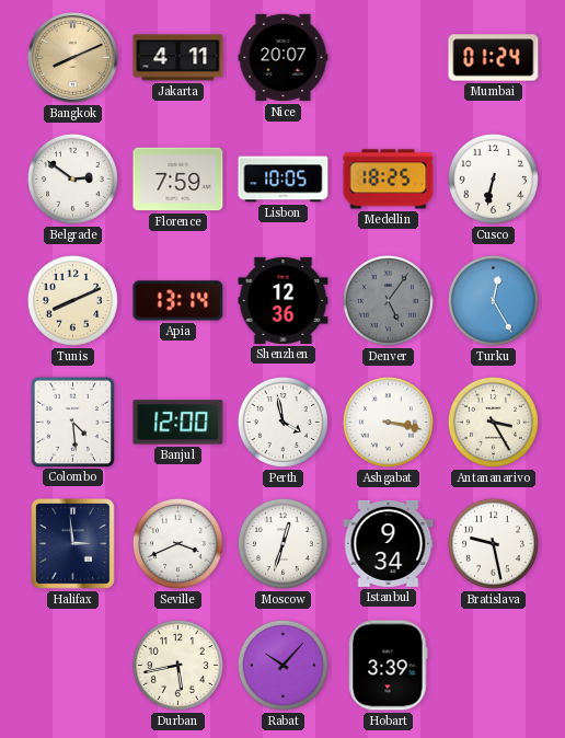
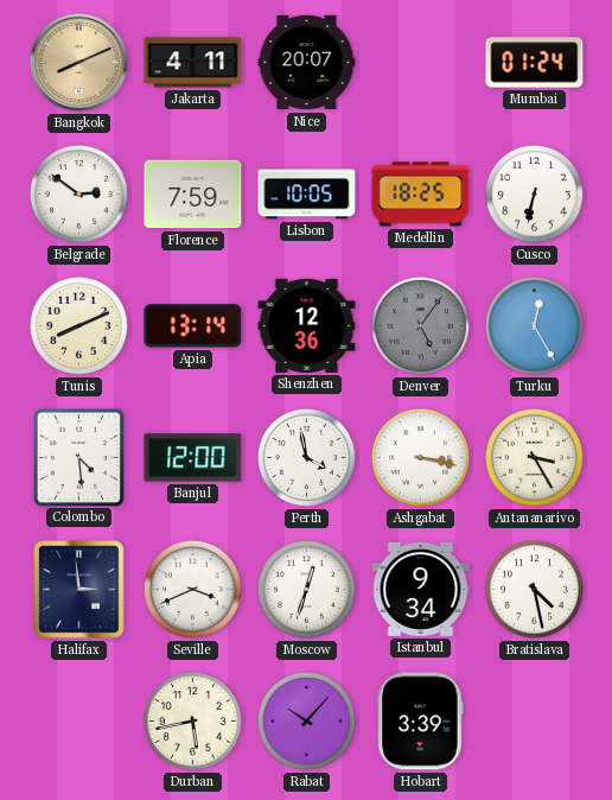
Bratislava: 9:28 -> 4:28 (534, 589)
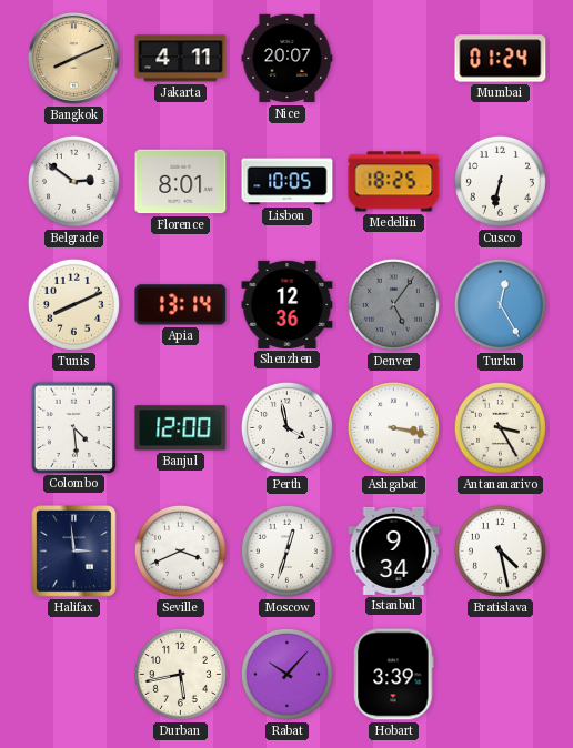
Florence: 7:59 -> 8:01 (181, 182)
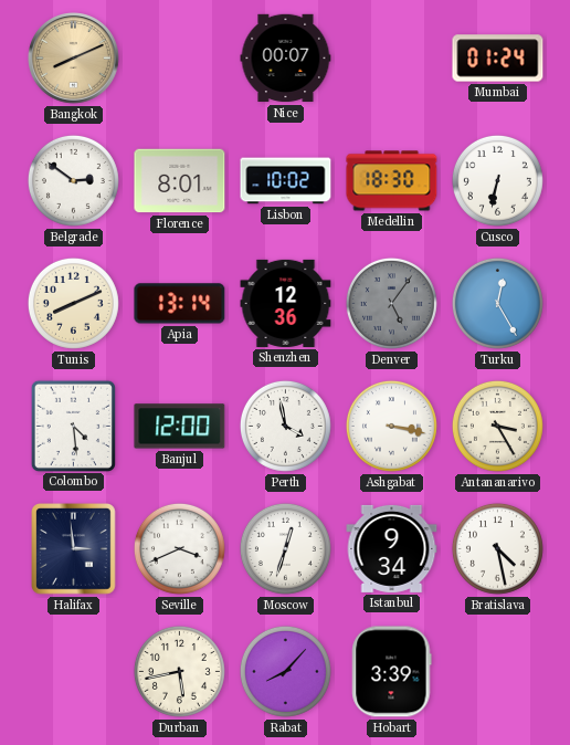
Jakarta: 4:11 -> none (181, 59)
Nice: 20:07 -> 00:07 (286, 59)
Lisbon: 10:05 -> 10:02 (286, 181)
Medellin: 18:25 -> 18:30 (392, 181)
Rabat: 10:07 -> 8:07 (285, 671)
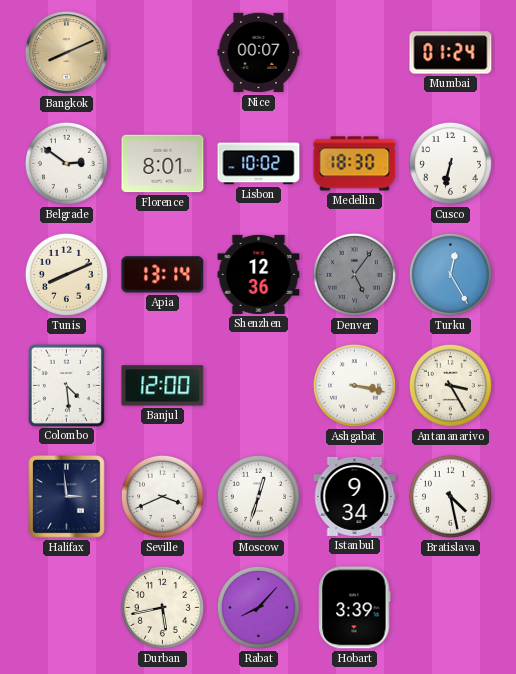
Perth: 3:58 -> none (285, 426)
